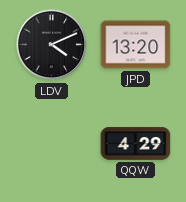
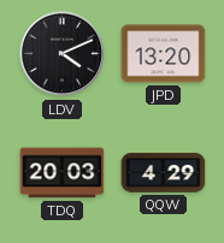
TDQ: none -> 20:03 (63, 173)
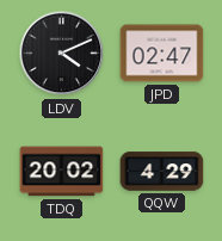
JPD: 13:20 -> 02:47 (162, 54)
TDQ: 20:03 -> 20:02 (62, 172)
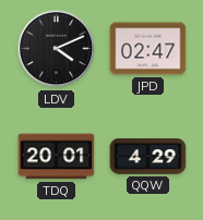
TDQ: 20:02 -> 20:01 (57, 157)
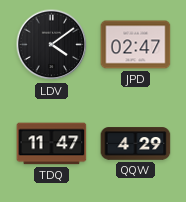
LDV: 4:11 -> 4:09 (52, 45)
TDQ: 20:01 -> 11:47 (52, 144)
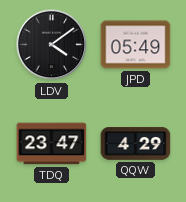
JPD: 02:47 -> 05:49 (136, 45)
TDQ: 11:47 -> 23:47 (52, 144)
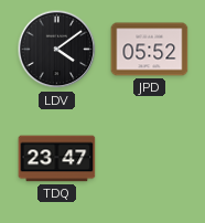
JPD: 05:49 -> 05:52 (150, 50)
QQW: 4:29 -> none (136, 144)
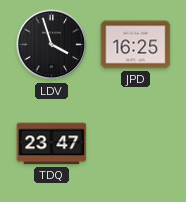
LDV: 4:09 -> 3:57 (52, 45)
JPD: 05:52 -> 16:25 (136, 45)
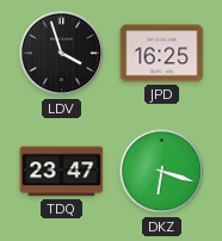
DKZ: none -> 6:18 (162, 172)
